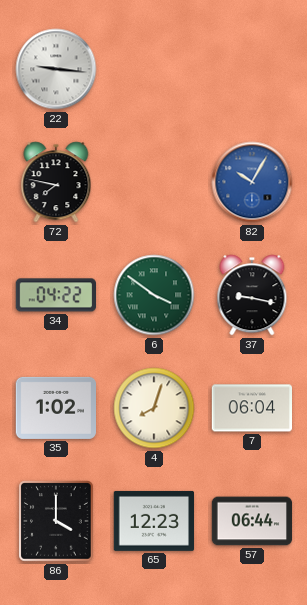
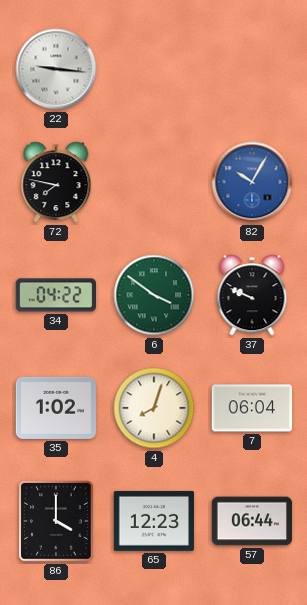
37: 9:17 -> 9:49 (252, 295)
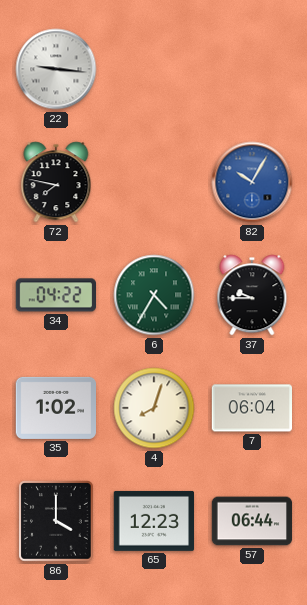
6: 3:51 -> 4:35 (154, 295)
37: 9:49 -> 9:45 (252, 295)
